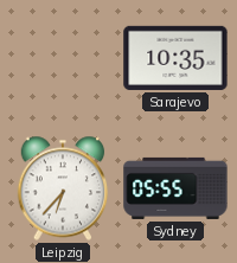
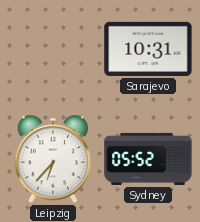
Sarajevo: 10:35 -> 10:31 (148, 49)
Sydney: 05:55 -> 05:52 (148, 159)
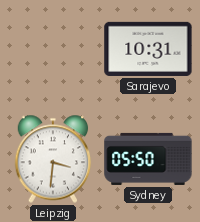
Leipzig: 6:37 -> 3:31 (53, 159)
Sydney: 05:52 -> 05:50 (148, 159)
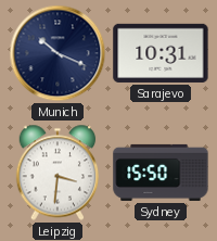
Munich: none -> 10:19 (58, 53)
Sydney: 05:50 -> 15:50 (161, 173)
